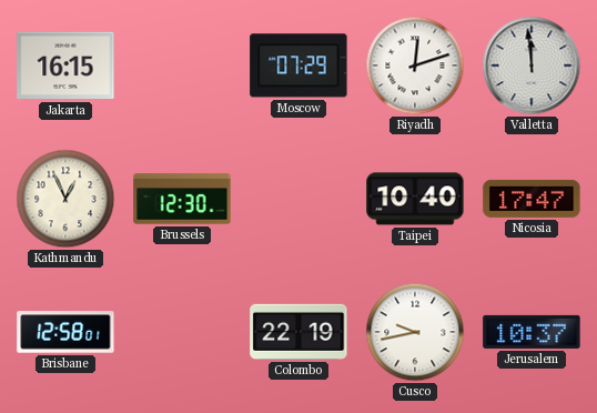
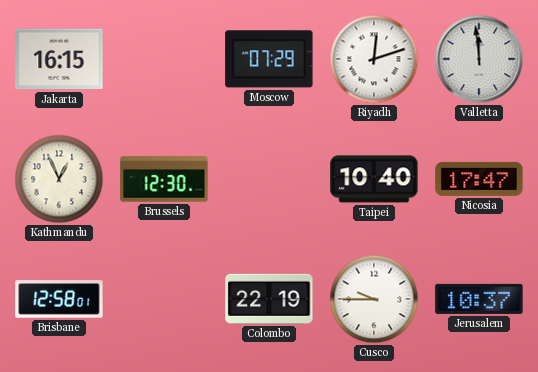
Cusco: 9:43 -> 9:45 (374, 299)
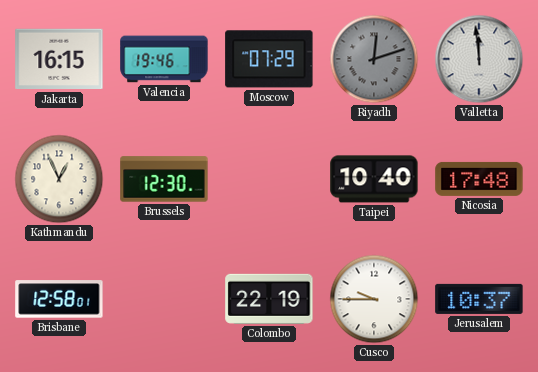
Valencia: none -> 19:46 (164, 59)
Riyadh dial: white -> grey (374, 59)
Nicosia: 17:47 -> 17:48 (479, 179)
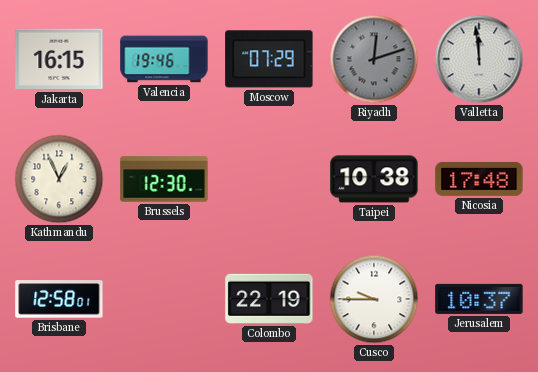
Taipei: 10:40 -> 10:38 (374, 179)
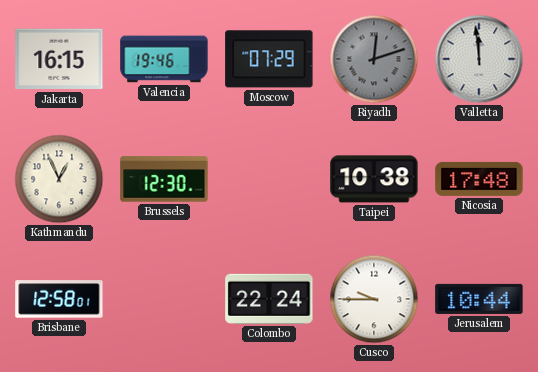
Colombo: 22:19 -> 22:24 (269, 299)
Jerusalem: 10:37 -> 10:44 (479, 299)
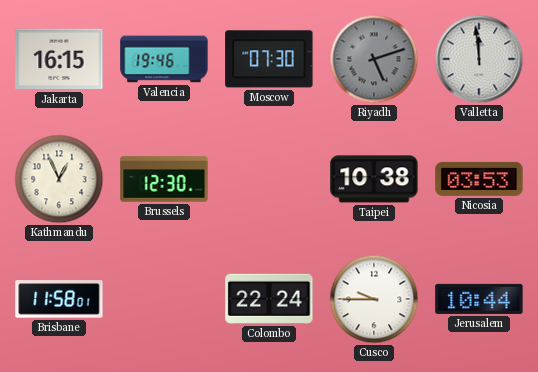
Moscow: 07:29 -> 07:30 (269, 59)
Riyadh: 12:12 -> 5:12 (374, 59)
Nicosia: 17:48 -> 03:53 (479, 179)
Brisbane: 12:58 -> 11:58 (59, 299)
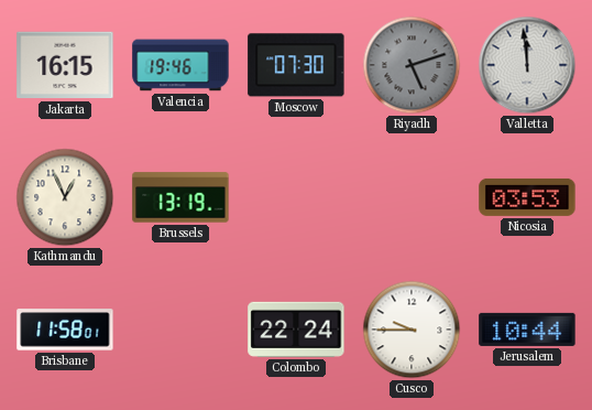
Brussels: 12:30 -> 13:19 (180, 197)
Taipei: 10:38 -> none (374, 179)
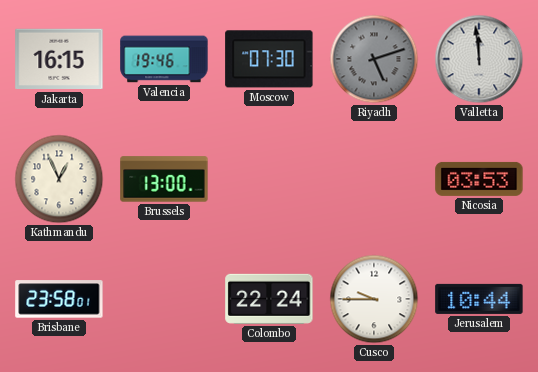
Brussels: 13:19 -> 13:00 (164, 179)
Brisbane: 11:58 -> 23:58 (59, 299)
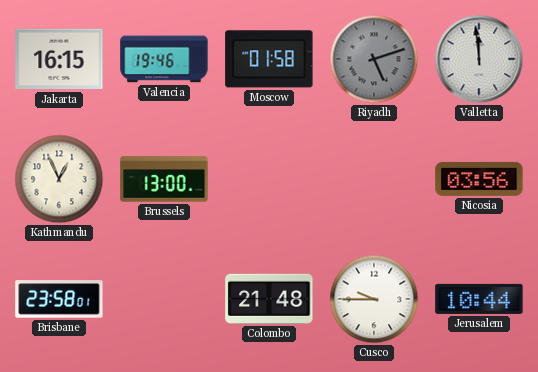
Moscow: 07:30 -> 01:58 (269, 59)
Nicosia: 03:53 -> 03:56 (479, 179)
Colombo: 22:24 -> 21:48 (269, 299)
